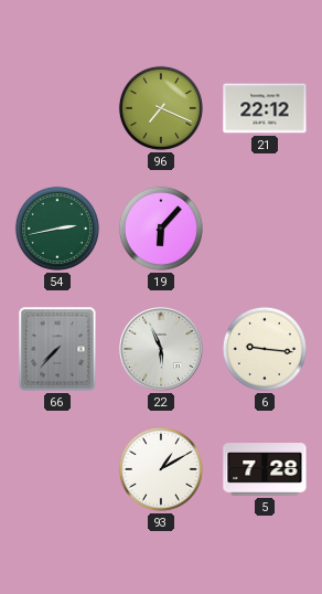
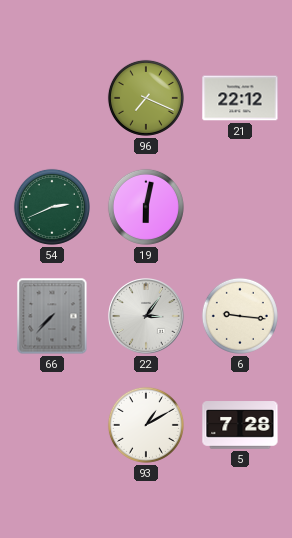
54: 2:43 -> 2:41 (52, 207)
19: 6:07 -> 6:02 (146, 207)
22: 5:56 -> 3:06 (146, 316)
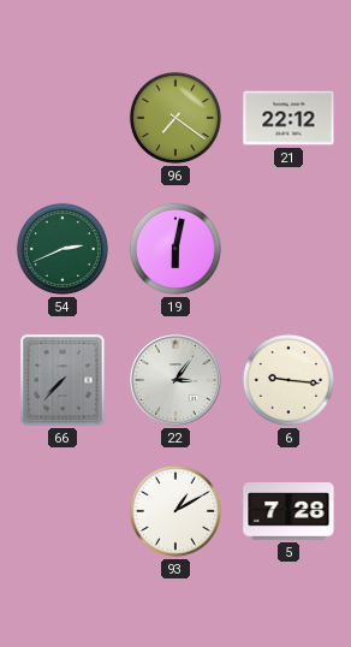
96: 7:19 -> 7:21 (175, 118)
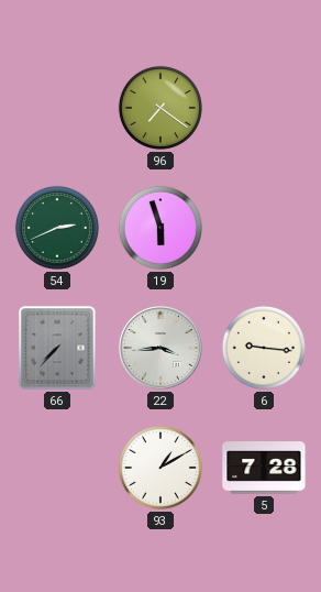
21: 22:12 -> none (288, 118)
19: 6:02 -> 5:57 (160, 228)
22: 3:06 -> 3:44 (160, 348)
